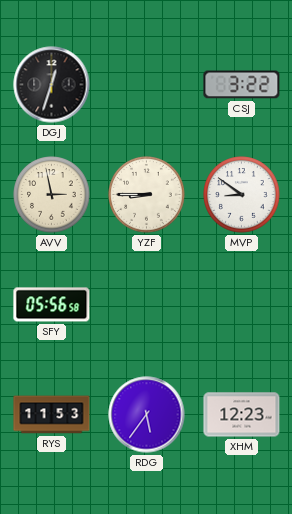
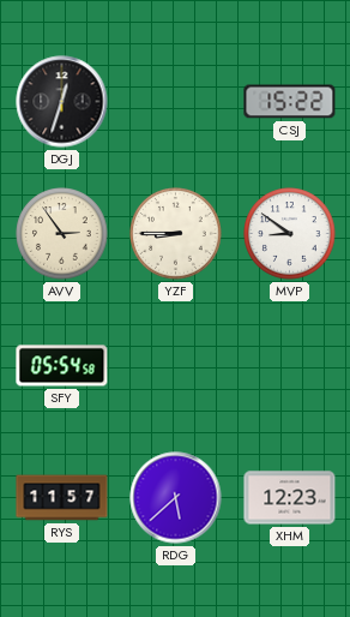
CSJ: 3:22 -> 15:22 (290, 102)
AVV: 2:58 -> 2:54 (62, 234)
SFY: 05:56 -> 05:54 (62, 366)
RYS: 11:53 -> 11:57 (62, 498)
RDG: 5:36 -> 5:38 (176, 498)
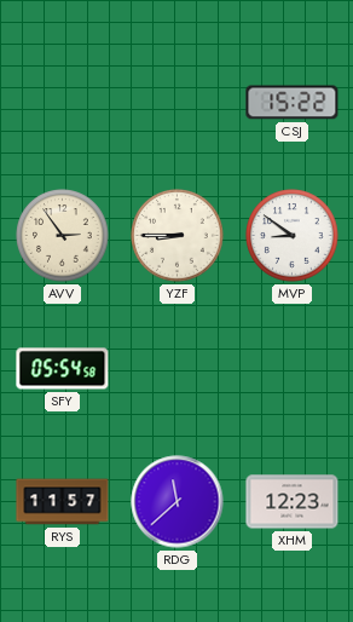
DGJ: 12:33 -> none (62, 102)
RDG: 5:38 -> 11:38 (178, 502)
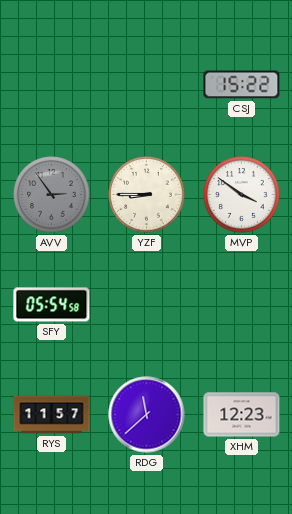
AVV dial: cream -> grey (52, 195)
MVP: 8:51 -> 3:51 (242, 195)
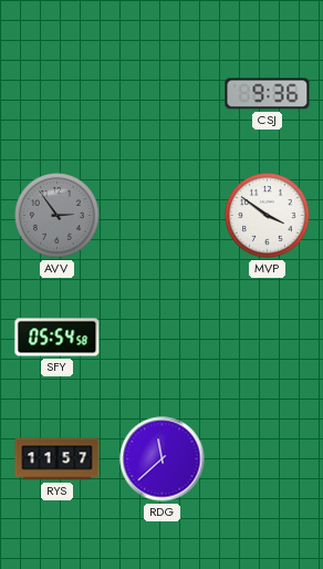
CSJ: 15:22 -> 9:36 (268, 94)
YZF: 8:45 -> none (147, 195)
XHM: 12:23 -> none (242, 415)
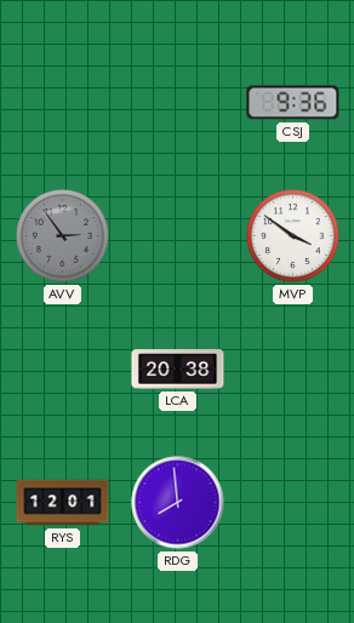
SFY: 05:54 -> none (58, 338)
LCA: none -> 20:38 (178, 370)
RYS: 11:57 -> 12:01 (63, 503)
RDG: 11:38 -> 7:59 (178, 503)
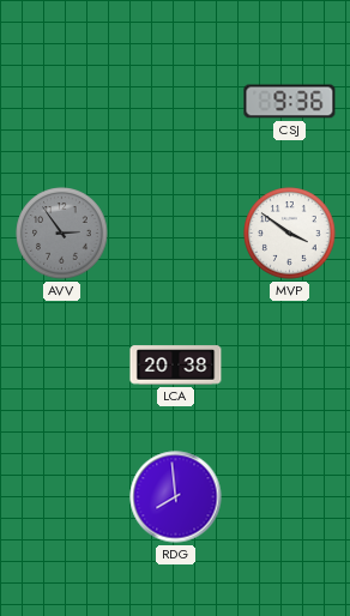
RYS: 12:01 -> none (63, 503)
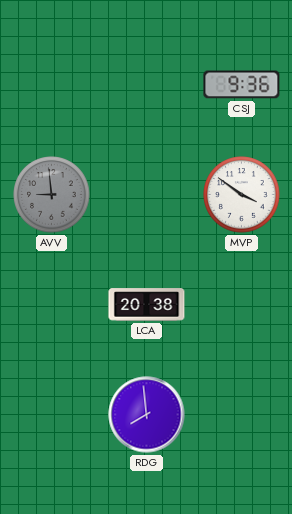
AVV: 2:54 -> 8:59 (52, 195)
